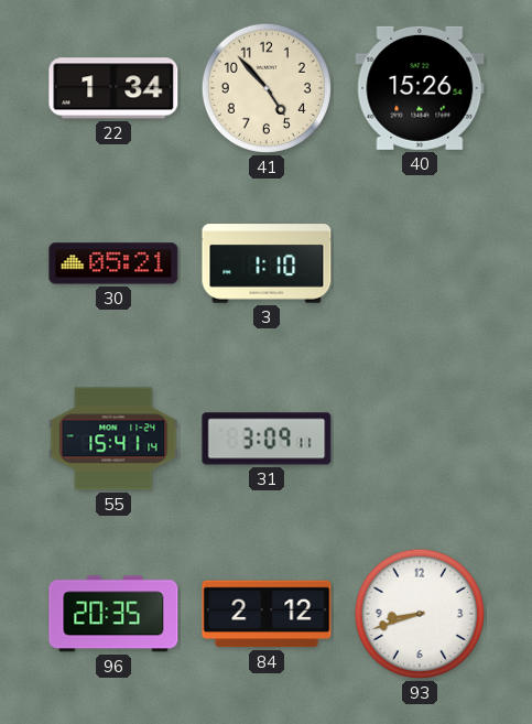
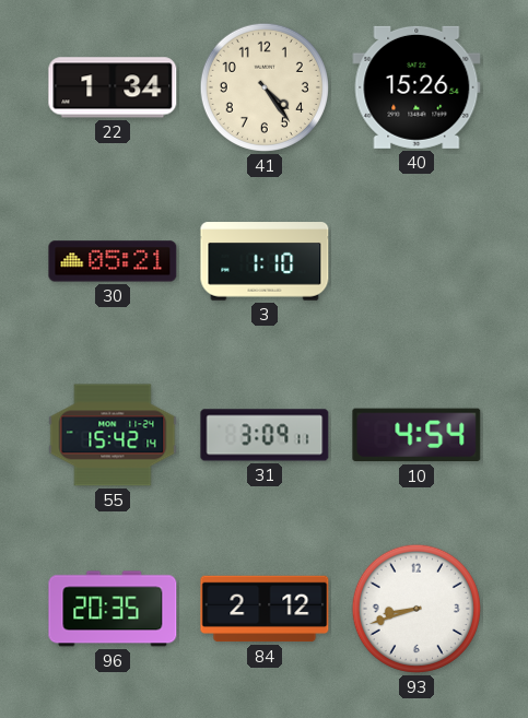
41: 4:53 -> 4:24 (265, 87)
55: 15:41 -> 15:42 (113, 435)
10: none -> 4:54 (416, 435)
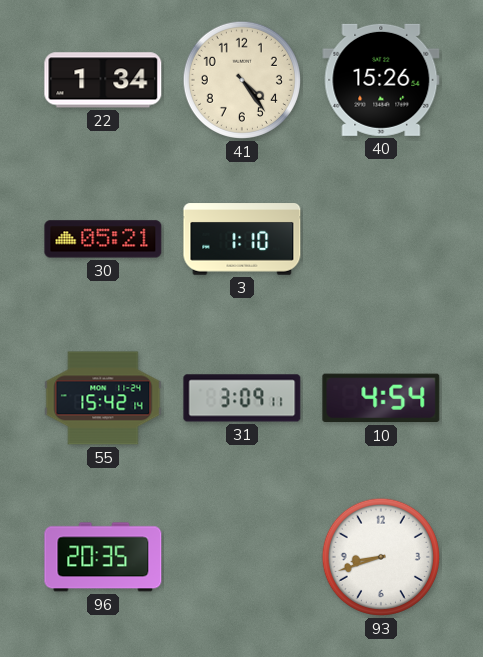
84: 2:12 -> none (265, 609)
